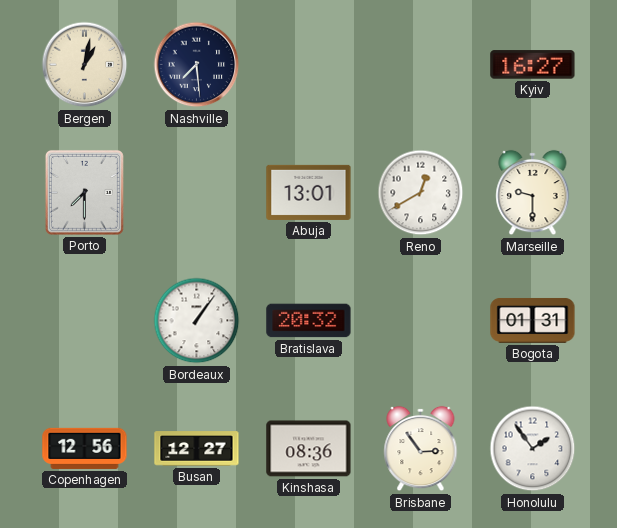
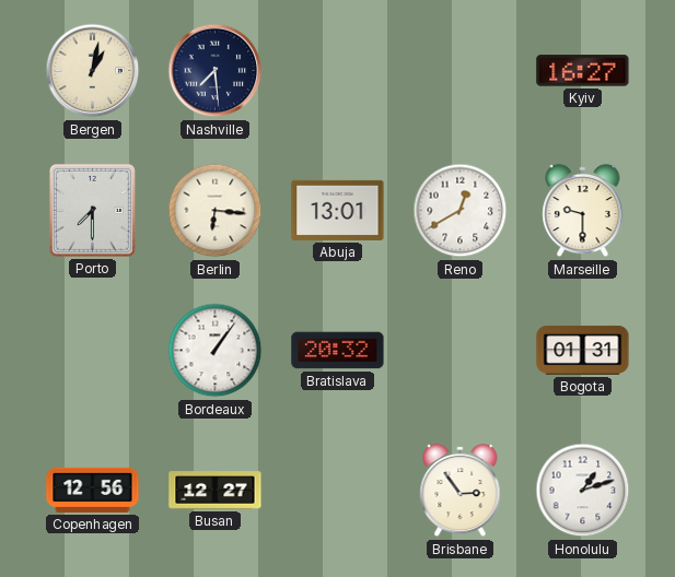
Berlin: none -> 6:16 (216, 211)
Kinshasa: 08:36 -> none (309, 449)
Honolulu: 1:54 -> 1:12 (583, 491)
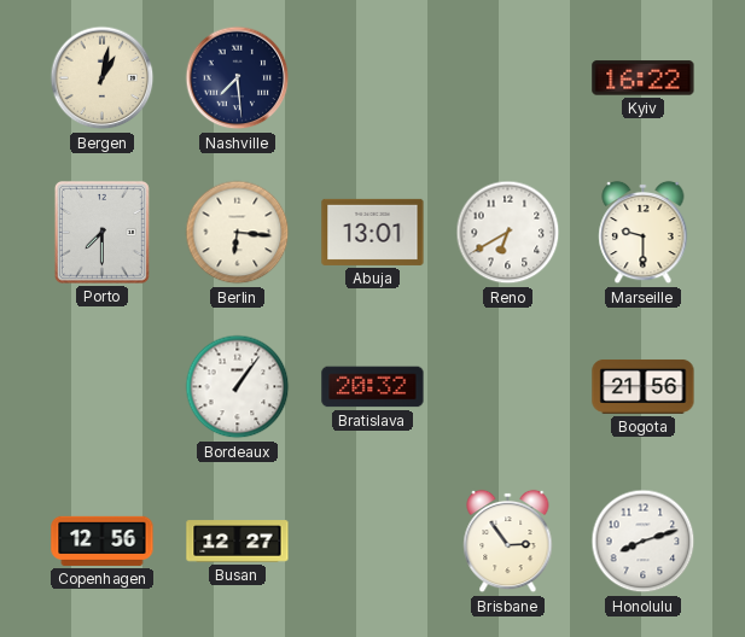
Kyiv: 16:27 -> 16:22 (644, 78)
Reno: 12:40 -> 6:40 (508, 233)
Bogota: 01:31 -> 21:56 (644, 386)
Honolulu: 1:12 -> 8:12 (644, 542)
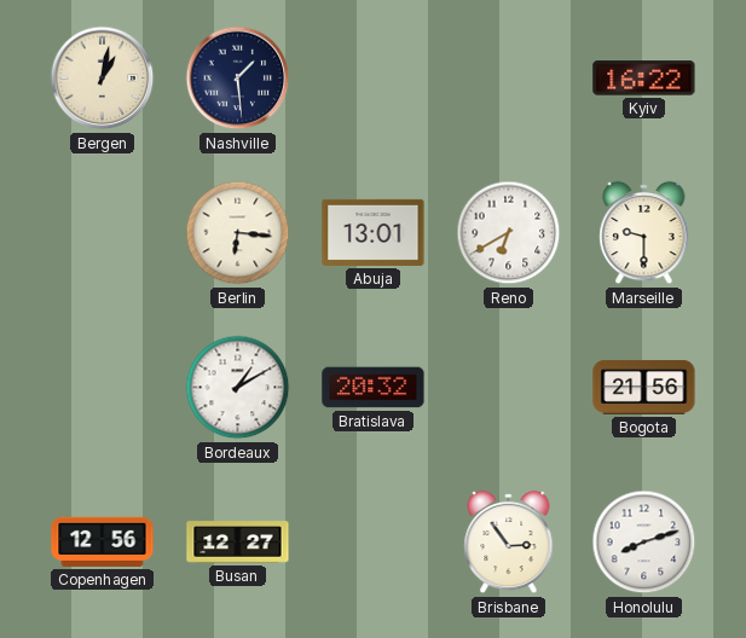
Nashville: 7:29 -> 1:29 (238, 79)
Porto: 7:30 -> none (101, 232)
Bordeaux: 1:06 -> 1:10 (238, 388)
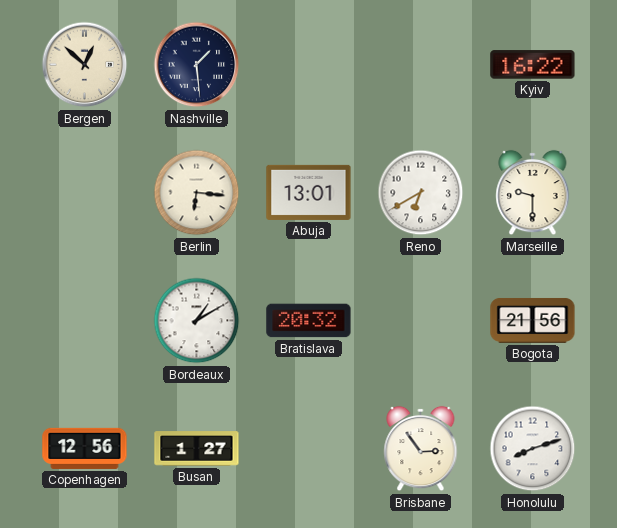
Bergen: 1:02 -> 12:52 (85, 65)
Busan: 12:27 -> 1:27 (197, 449)
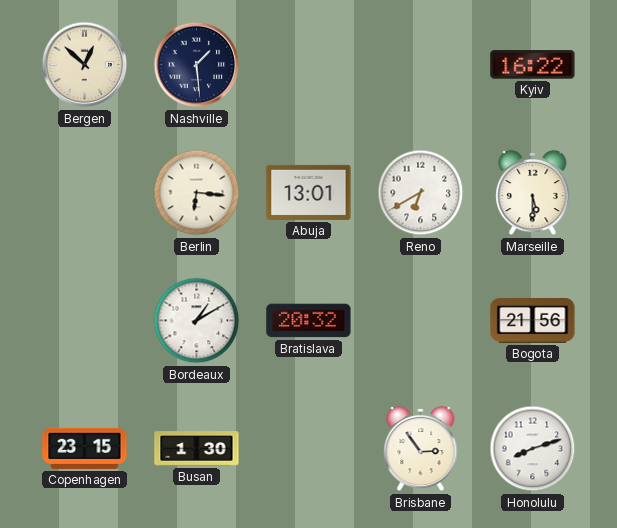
Marseille: 9:30 -> 5:30 (533, 193)
Copenhagen: 12:56 -> 23:15 (85, 448)
Busan: 1:27 -> 1:30 (197, 449)
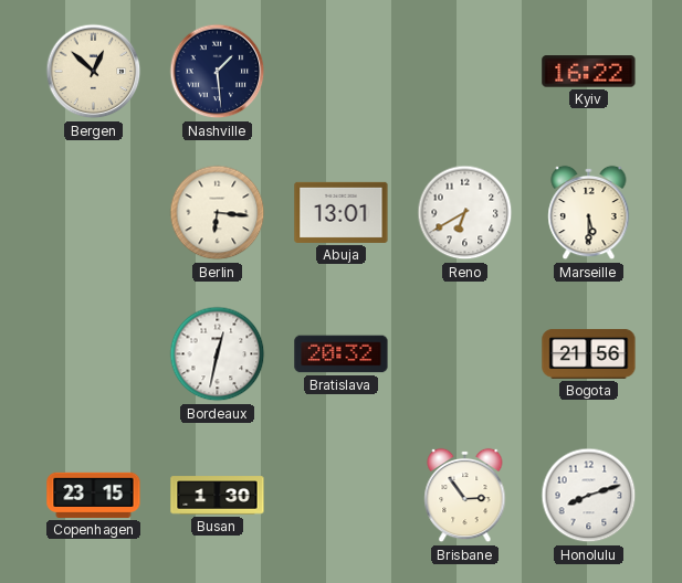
Bordeaux: 1:10 -> 12:32 (218, 354)
